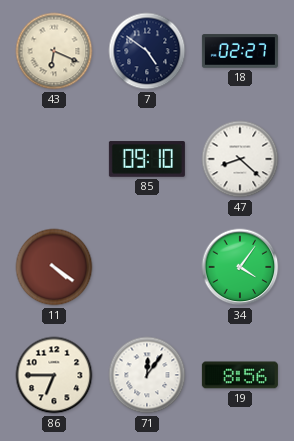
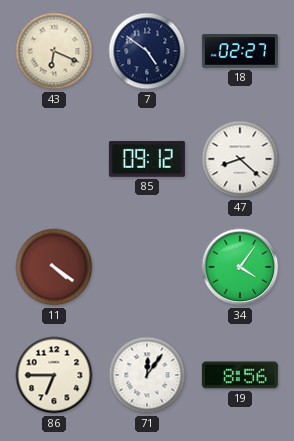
85: 09:10 -> 09:12 (147, 159)
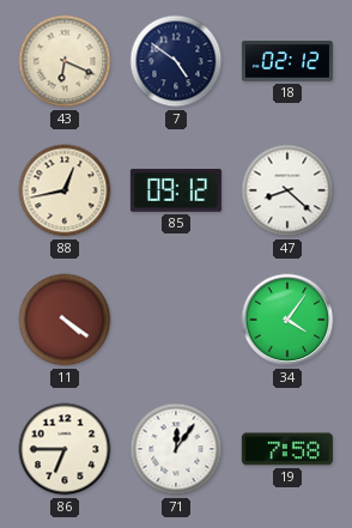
18: 02:27 -> 02:12 (287, 61)
88: none -> 12:43 (65, 190)
19: 8:56 -> 7:58 (287, 449)
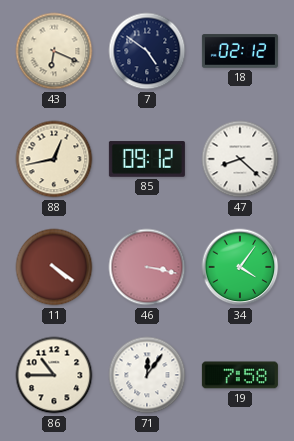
46: none -> 3:17 (147, 267)
86: 6:45 -> 10:45 (54, 375)
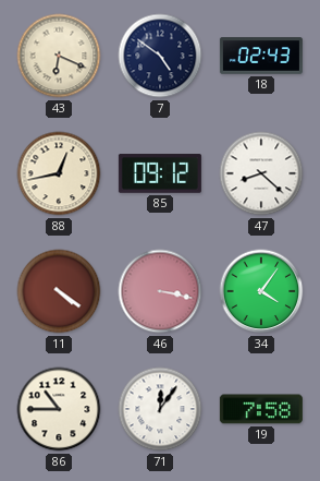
18: 02:12 -> 02:43 (261, 56)
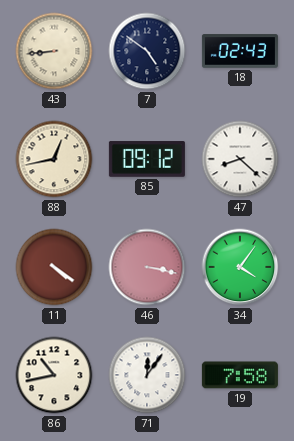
43: 6:19 -> 8:44 (54, 51)
86: 10:45 -> 10:43 (54, 375)
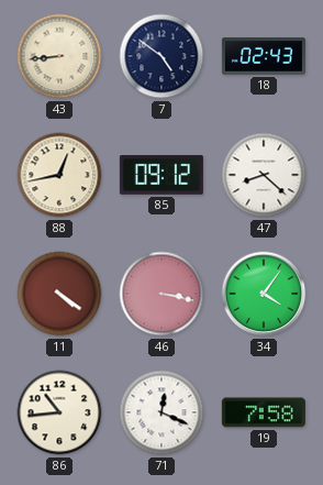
86: 10:43 -> 10:44 (59, 412)
71: 12:06 -> 12:19 (161, 412)
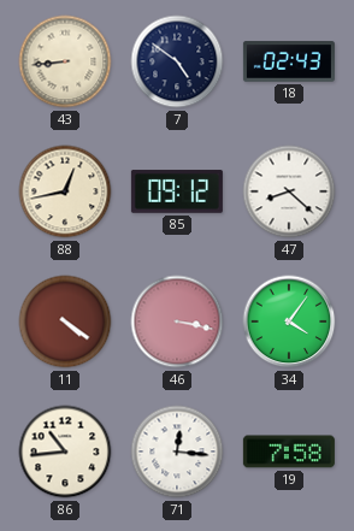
71: 12:19 -> 12:16 (177, 452)
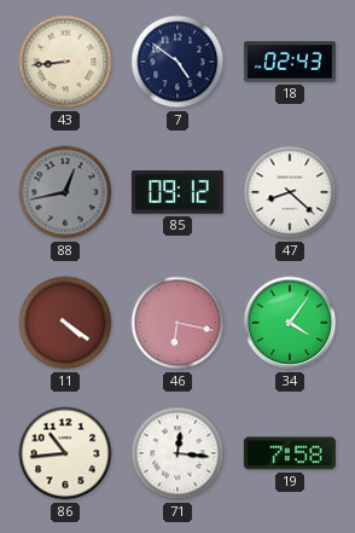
88 dial: cream -> grey (65, 192)
46: 3:17 -> 6:17 (177, 323)
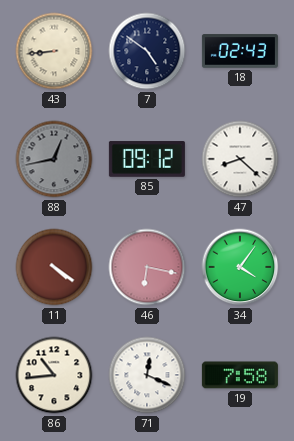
71: 12:16 -> 12:19 (147, 375)
